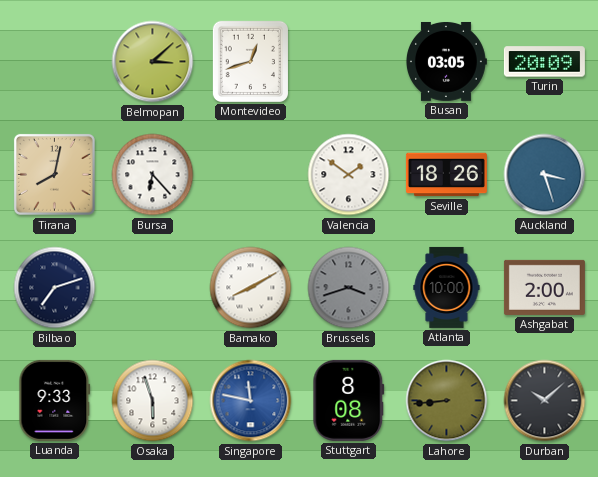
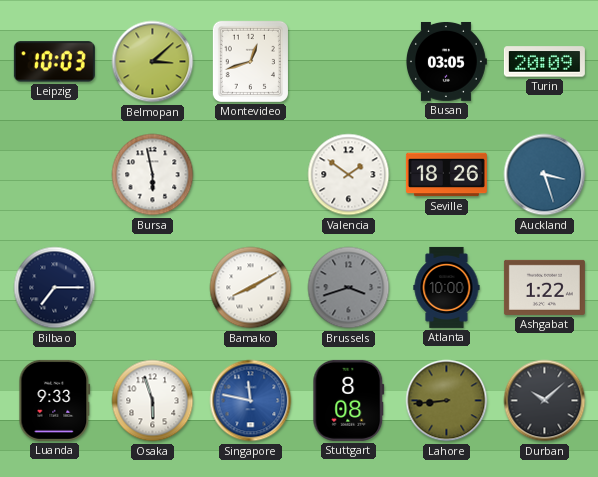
Leipzig: none -> 10:03 (54, 62)
Tirana: 8:02 -> none (54, 174)
Bursa: 6:23 -> 5:58 (153, 175)
Bilbao: 7:12 -> 7:15 (55, 288)
Ashgabat: 2:00 -> 1:22 (544, 287)
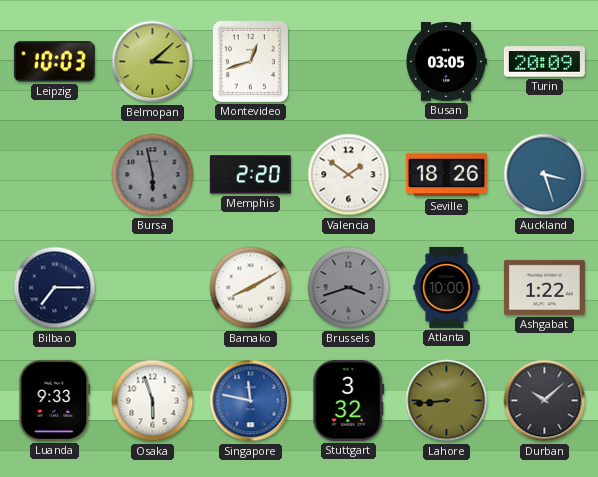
Bursa dial: white -> grey (153, 175)
Memphis: none -> 2:20 (250, 175)
Stuttgart: 8:08 -> 3:32 (349, 400)
